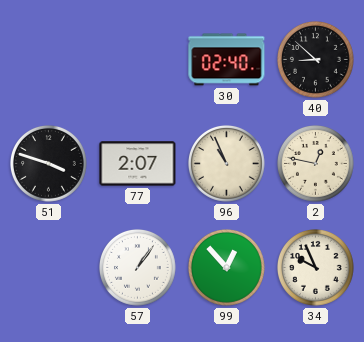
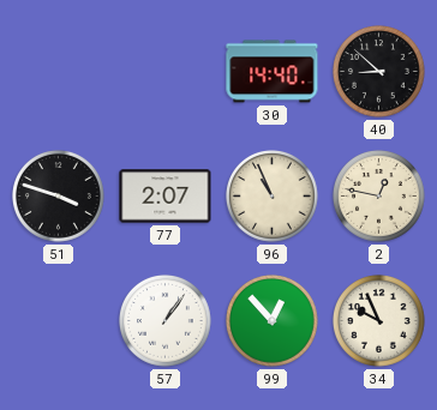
30: 02:40 -> 14:40 (273, 72)
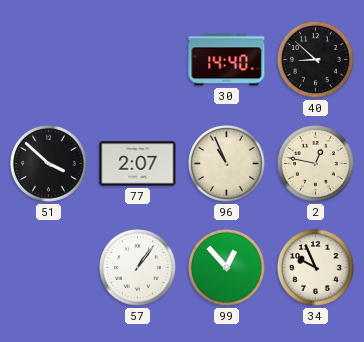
51: 3:48 -> 3:52 (49, 164)
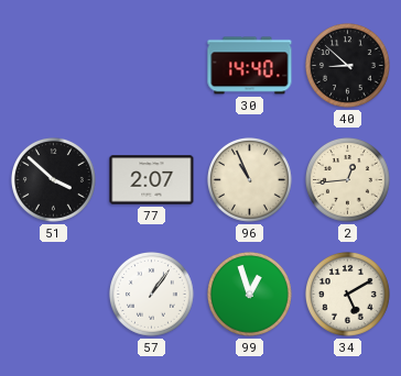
2: 12:47 -> 12:44 (348, 180)
99: 12:53 -> 12:57 (250, 295)
34: 9:56 -> 5:10 (348, 295)
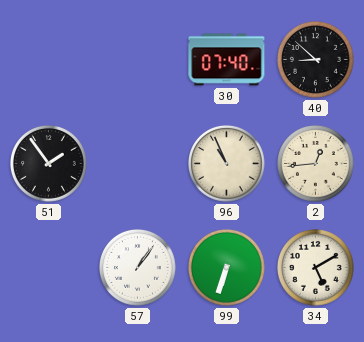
30: 14:40 -> 07:40 (227, 60)
51: 3:52 -> 1:54 (49, 164)
77: 2:07 -> none (152, 180)
99: 12:57 -> 6:33 (227, 268)
